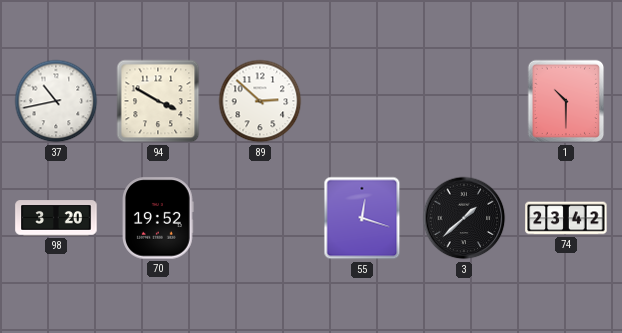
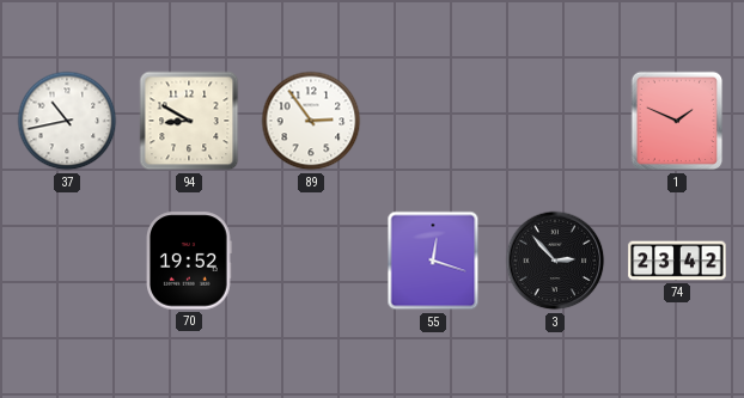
94: 3:50 -> 8:50 (189, 121)
89: 2:52 -> 2:54 (311, 121)
1: 10:30 -> 1:49 (677, 121)
98: 3:20 -> none (56, 218)
3: 1:38 -> 2:53 (555, 261)
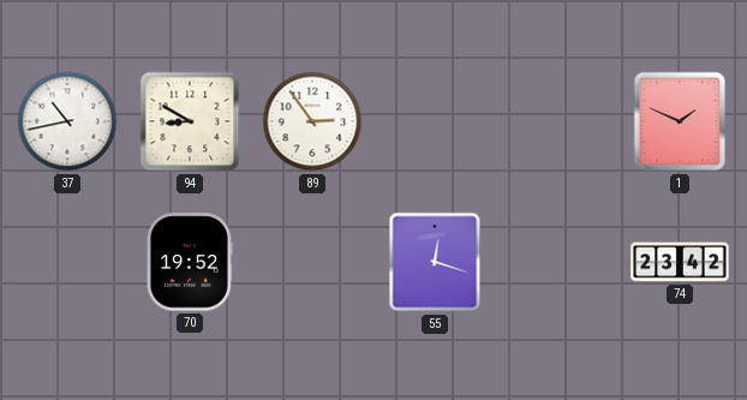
3: 2:53 -> none (555, 261)
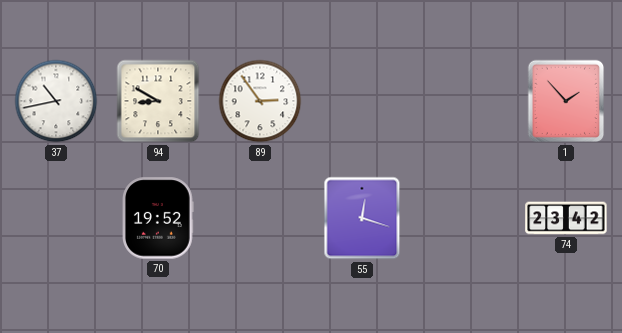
1: 1:49 -> 1:53 (566, 101)
